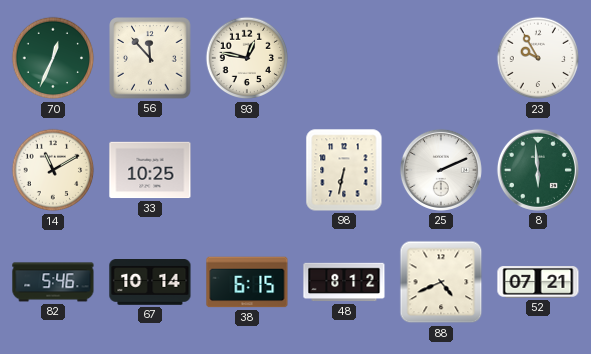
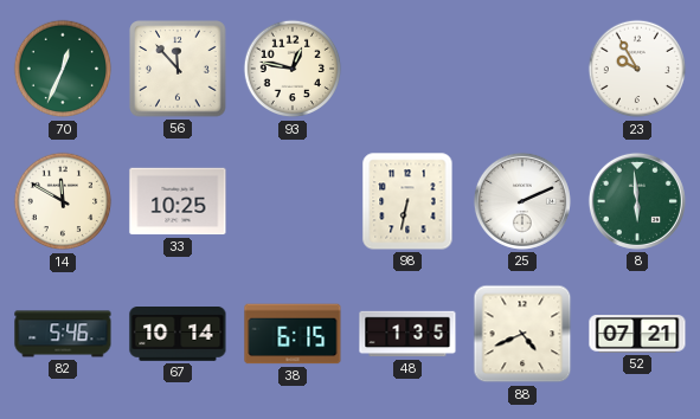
14: 11:10 -> 11:50 (63, 201)
48: 8:12 -> 1:35 (407, 334)
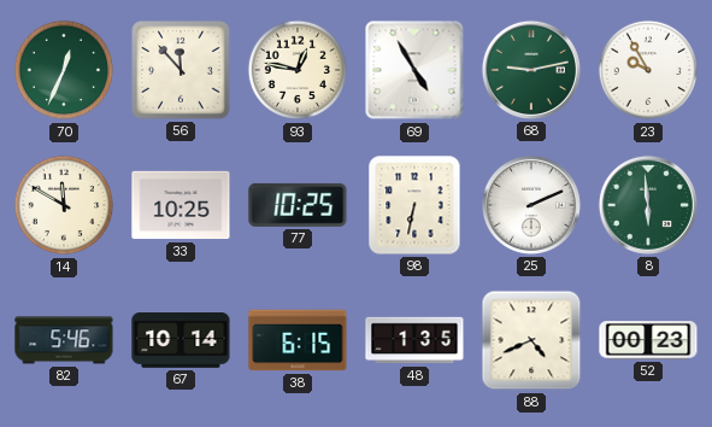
69: none -> 4:55 (414, 70)
68: none -> 9:13 (531, 70)
77: none -> 10:25 (298, 205)
52: 07:21 -> 00:23 (648, 340)
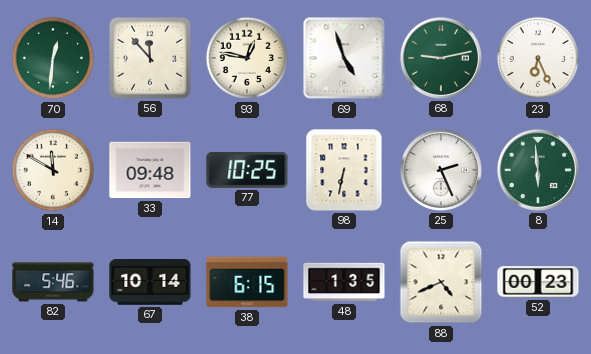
70: 12:34 -> 12:31 (53, 58)
69: 4:55 -> 4:57 (344, 58)
23: 9:55 -> 6:26 (538, 58)
33: 10:25 -> 09:48 (150, 170)
25: 2:11 -> 2:26 (441, 170)
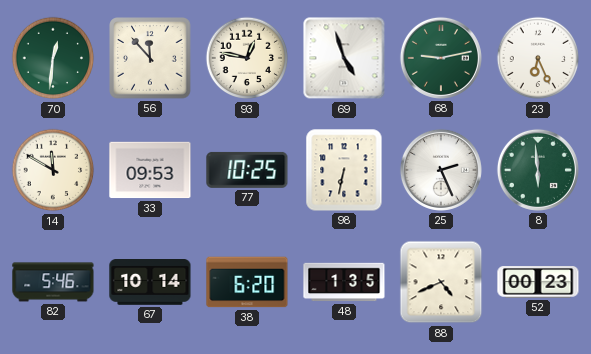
33: 09:48 -> 09:53 (150, 170)
38: 6:15 -> 6:20 (247, 282)
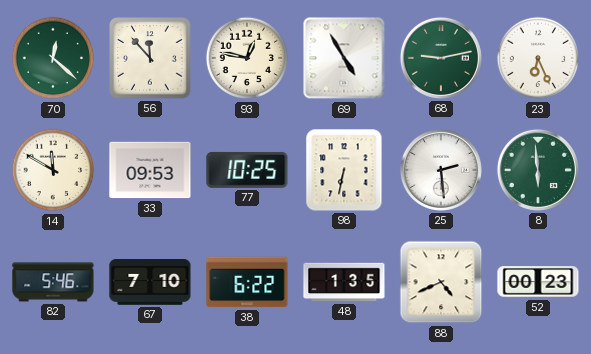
70: 12:31 -> 12:22 (53, 58)
69: 4:57 -> 4:55 (344, 58)
25: 2:26 -> 2:29 (441, 170)
67: 10:14 -> 7:10 (150, 283)
38: 6:20 -> 6:22 (247, 282)
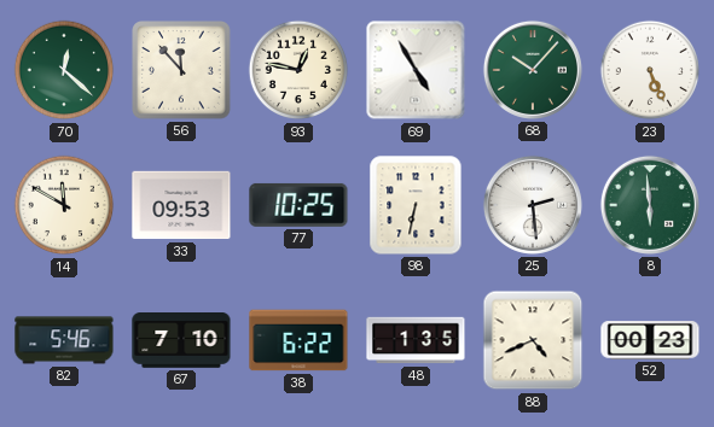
68: 9:13 -> 10:07 (533, 70)
23: 6:26 -> 5:26 (650, 70)
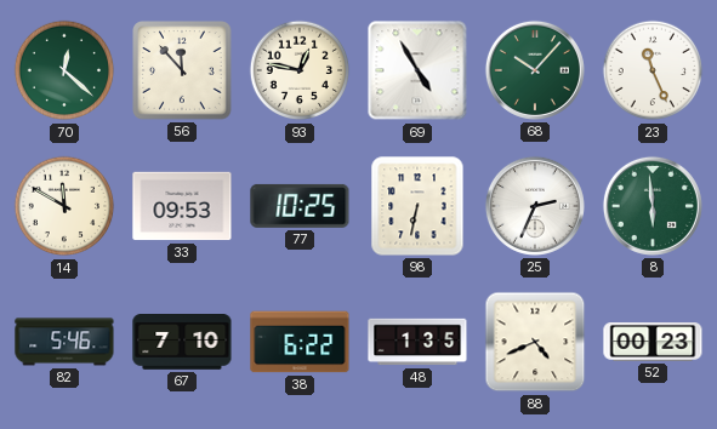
23: 5:26 -> 11:26 (653, 70)
25: 2:29 -> 2:34 (535, 206)
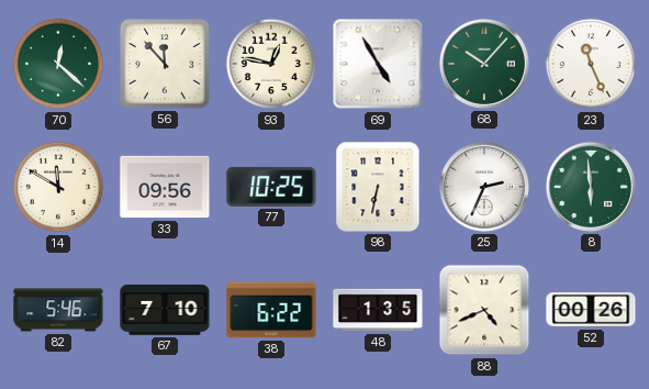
33: 09:53 -> 09:56 (165, 187)
52: 00:23 -> 00:26 (591, 310)
